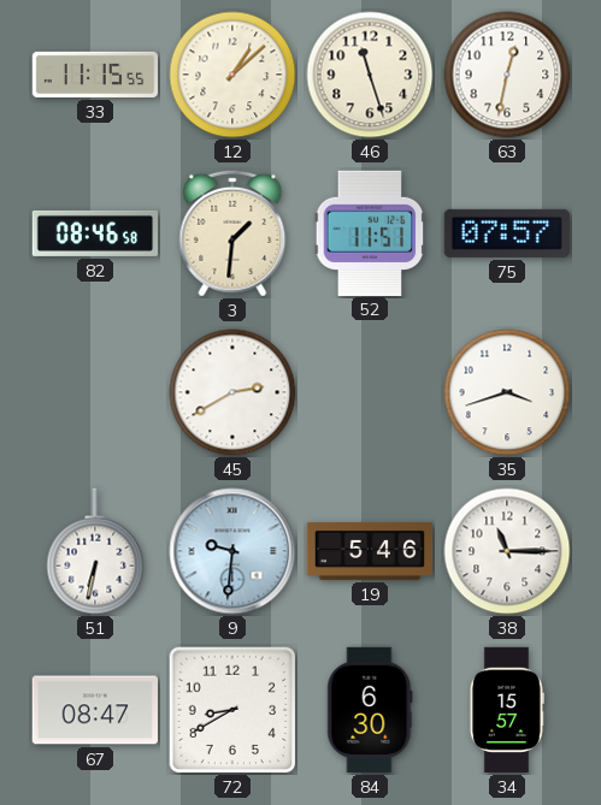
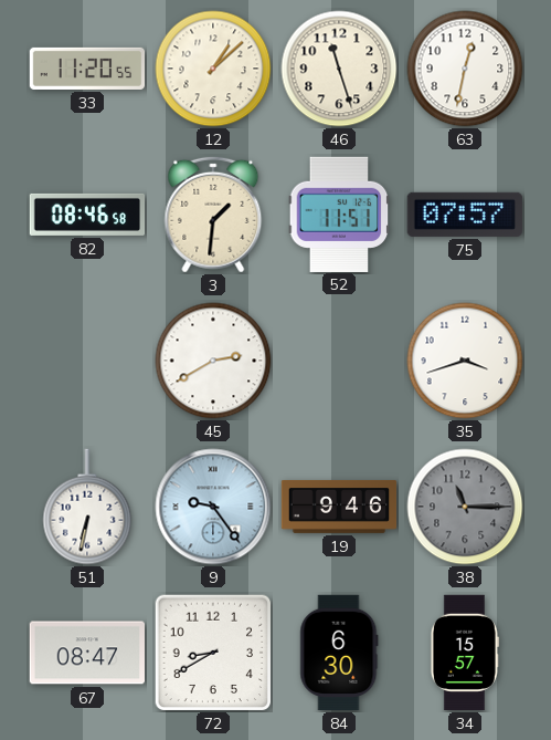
33: 11:15 -> 11:20 (87, 69)
9: 9:31 -> 9:24 (213, 507)
19: 5:46 -> 9:46 (339, 507)
38 dial: white -> grey (465, 507)
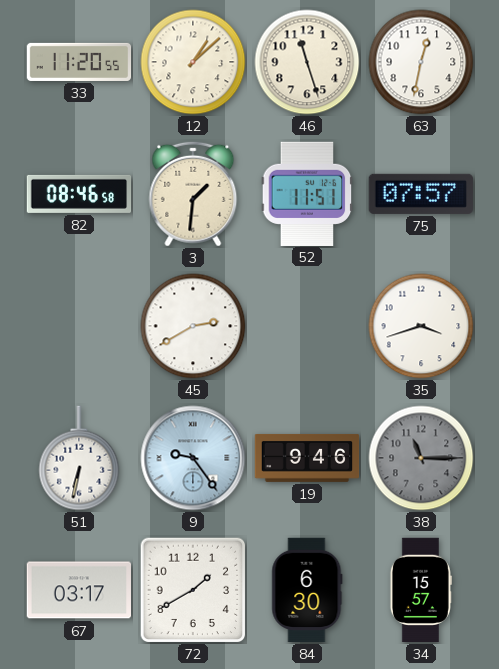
67: 08:47 -> 03:17 (78, 590)
72: 8:40 -> 1:40 (193, 590)
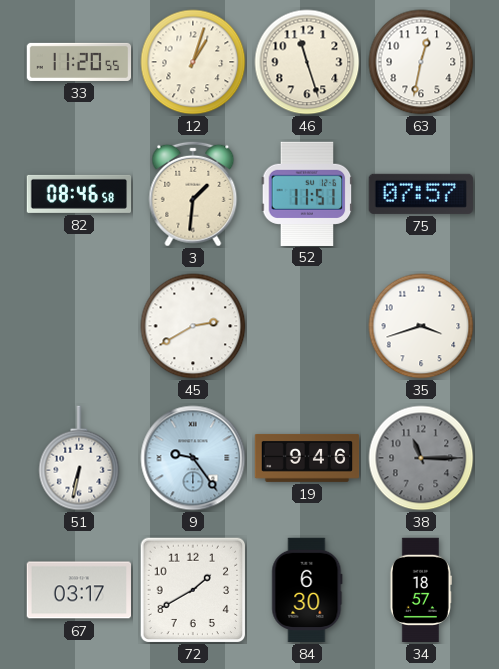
12: 1:08 -> 1:03 (193, 62)
34: 15:57 -> 18:57 (421, 590)
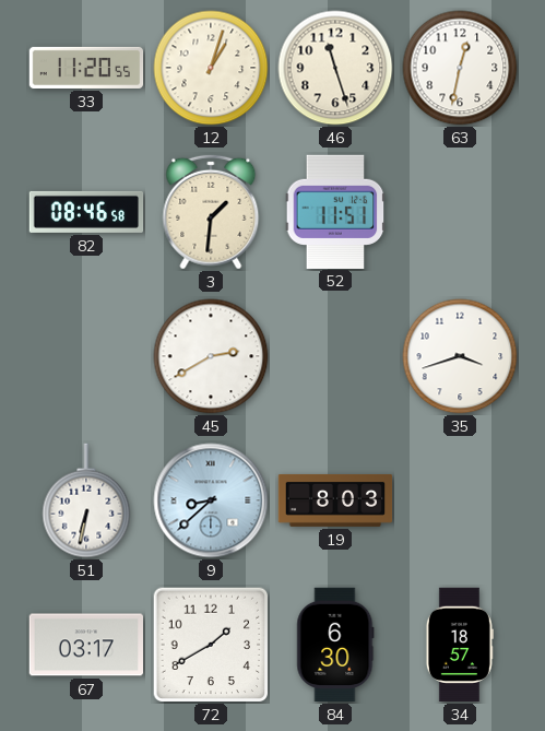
75: 07:57 -> none (421, 194)
9: 9:24 -> 8:38 (211, 500)
19: 9:46 -> 8:03 (335, 500)
38: 11:15 -> none (421, 458)
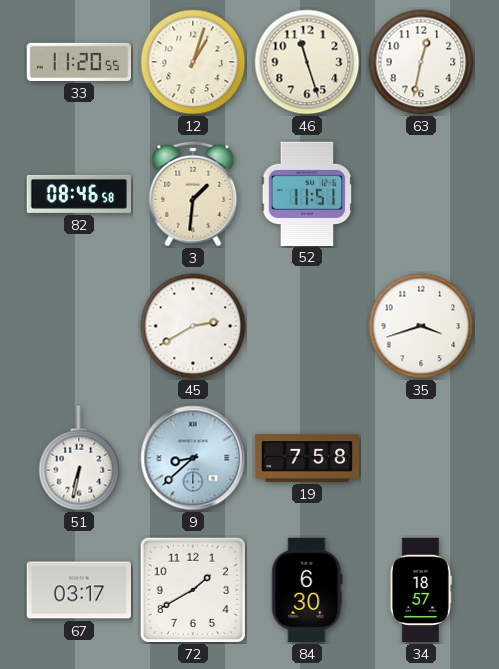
19: 8:03 -> 7:58 (307, 458)
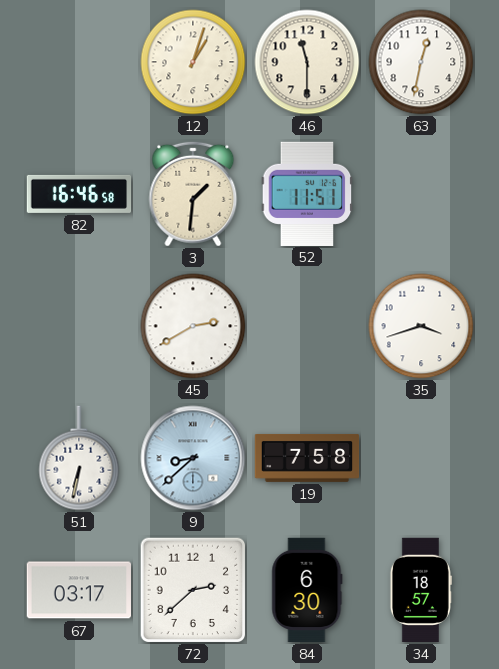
33: 11:20 -> none (79, 62)
46: 11:27 -> 11:30 (307, 62)
82: 08:46 -> 16:46 (79, 194)
72: 1:40 -> 2:38 (193, 590)
